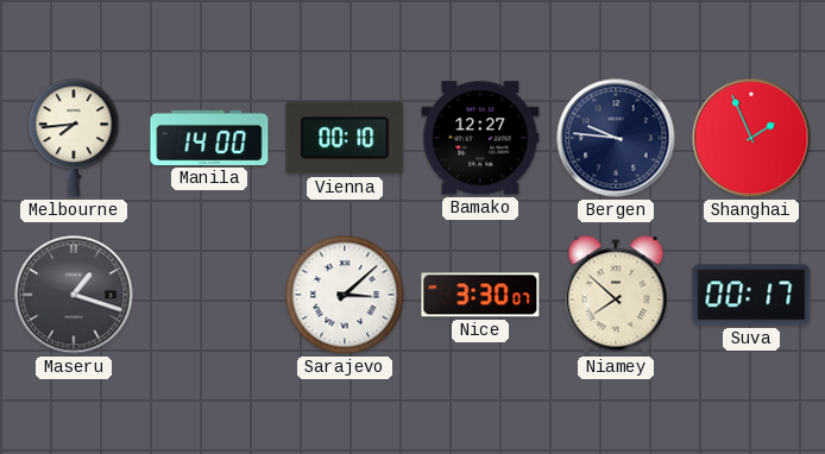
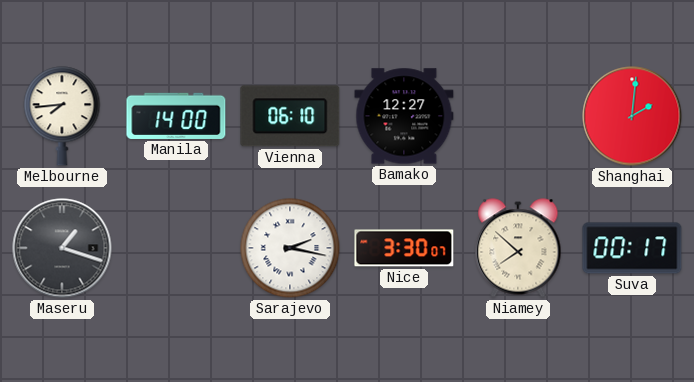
Vienna: 00:10 -> 06:10 (290, 116)
Bergen: 9:46 -> none (616, 138)
Shanghai: 1:56 -> 2:01 (632, 116)
Sarajevo: 3:08 -> 2:17 (290, 248)
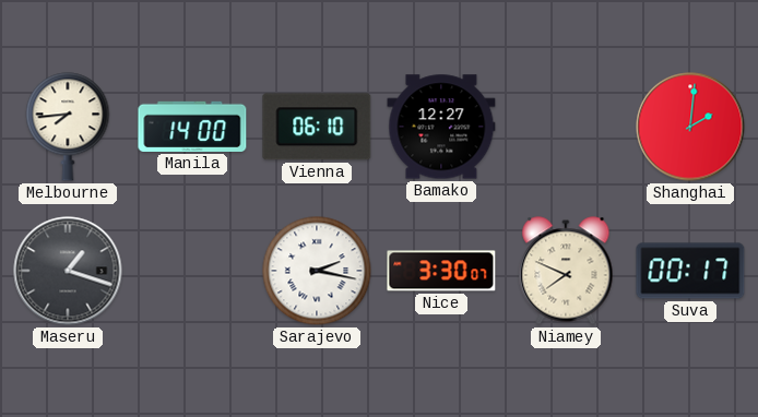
Niamey: 7:52 -> 7:49 (566, 271)
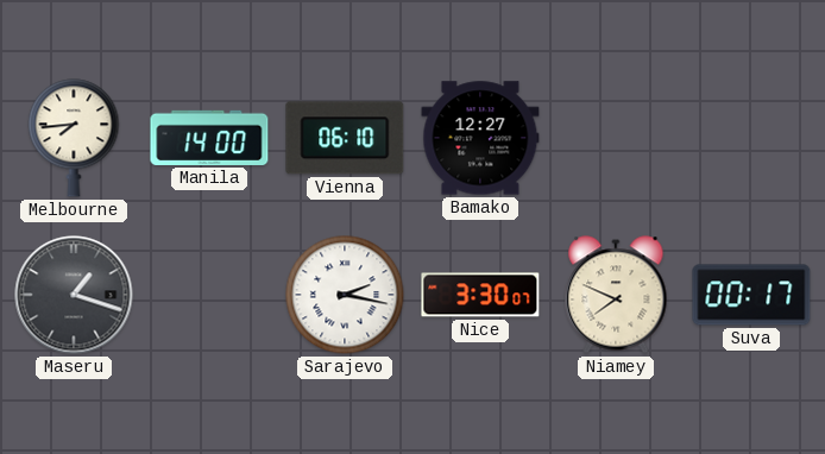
Shanghai: 2:01 -> none (690, 127)
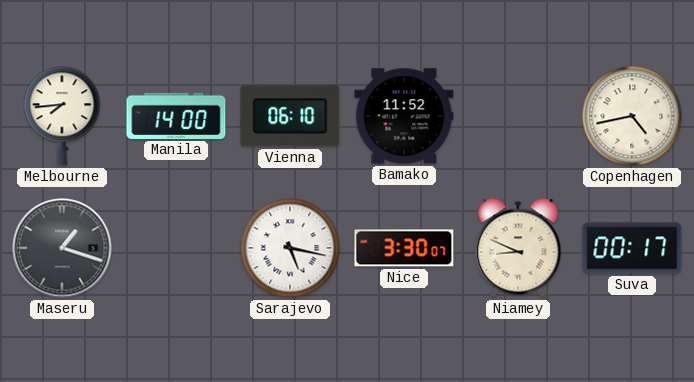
Bamako: 12:27 -> 11:52 (404, 116)
Copenhagen: none -> 4:43 (632, 116)
Sarajevo: 2:17 -> 5:17 (290, 248)
Niamey: 7:49 -> 8:49 (518, 248)
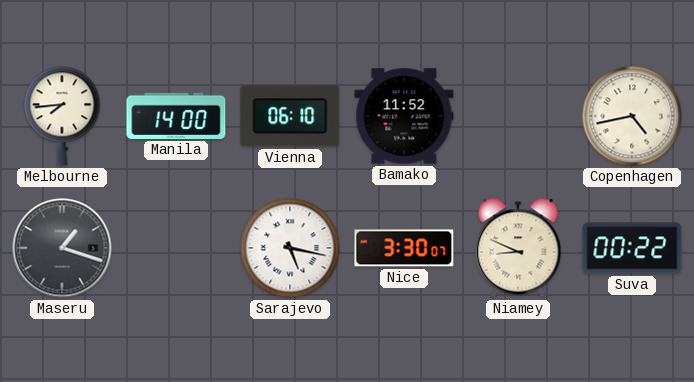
Suva: 00:17 -> 00:22 (632, 248)
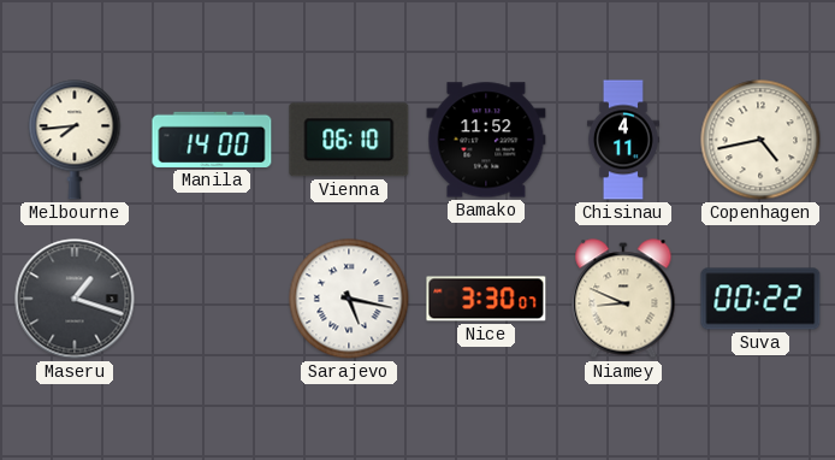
Chisinau: none -> 4:11 (623, 140)
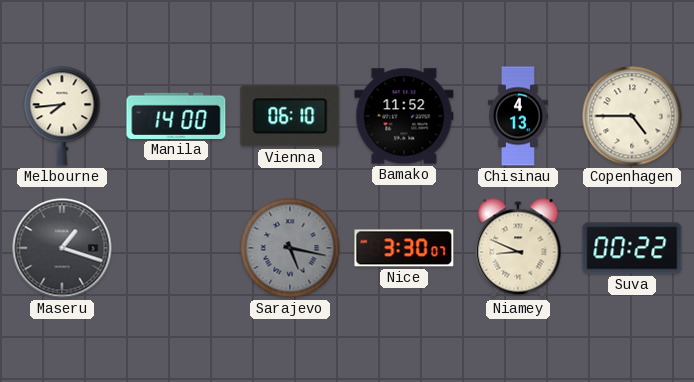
Chisinau: 4:11 -> 4:13 (518, 116)
Copenhagen: 4:43 -> 4:45 (632, 116)
Sarajevo dial: white -> grey (290, 248)
